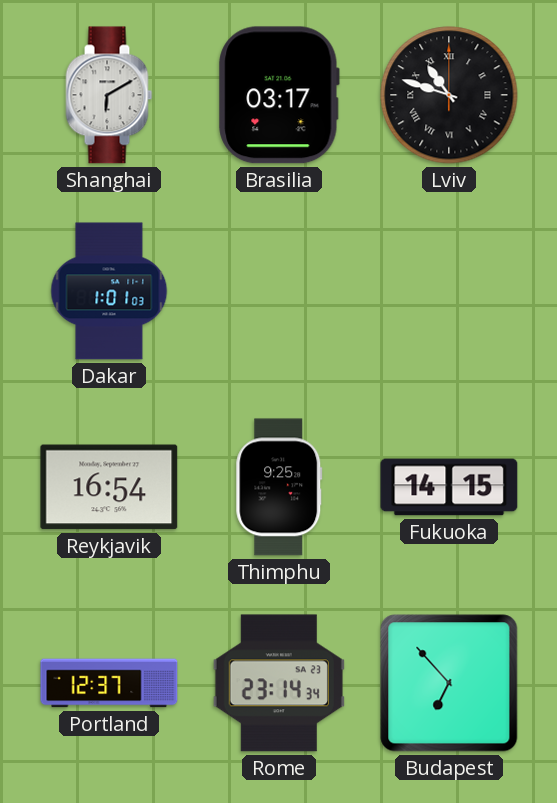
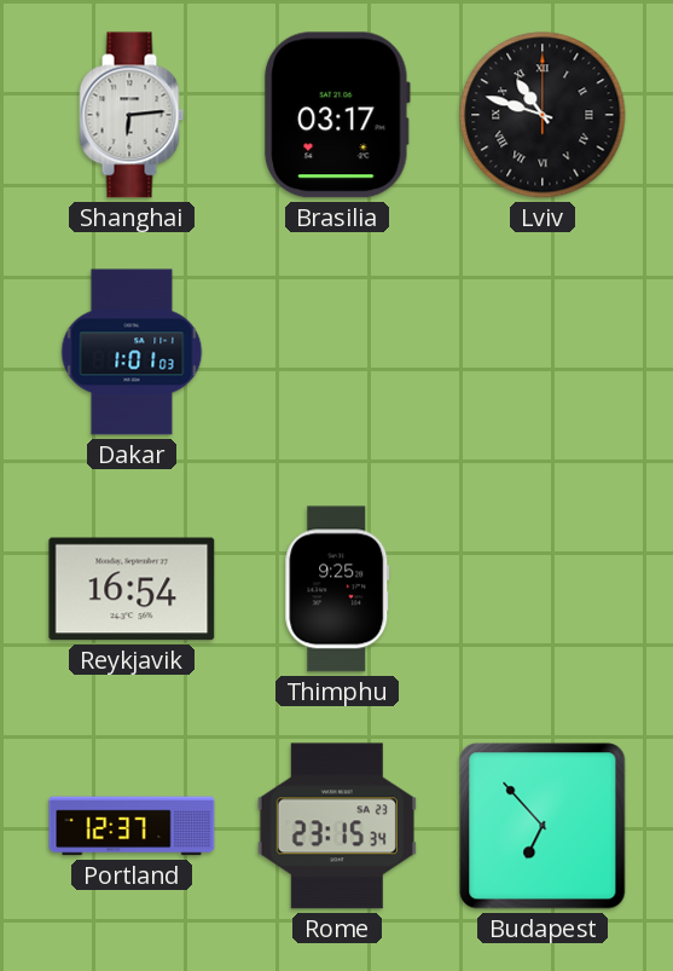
Shanghai: 6:10 -> 6:14 (132, 115)
Fukuoka: 14:15 -> none (449, 487)
Rome: 23:14 -> 23:15 (337, 826)
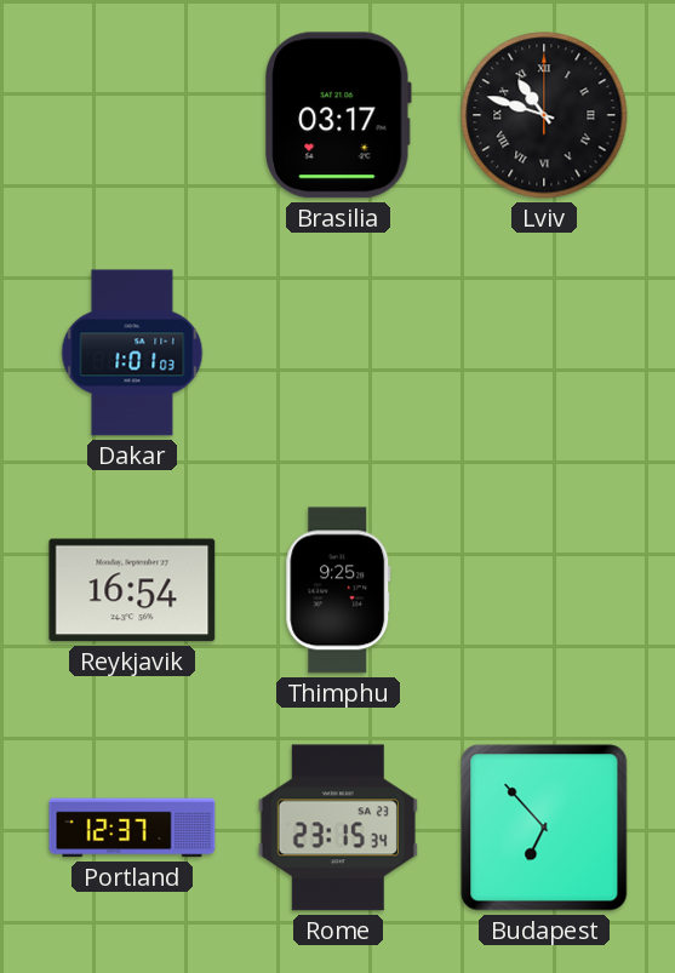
Shanghai: 6:14 -> none (132, 115)
